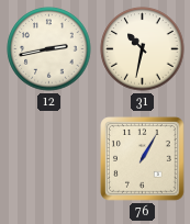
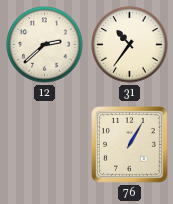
12: 2:43 -> 2:38 (45, 45)
31: 10:32 -> 10:36 (130, 45)
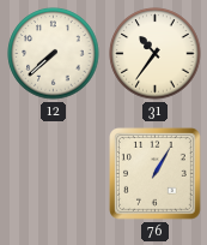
12: 2:38 -> 7:38 (54, 54)
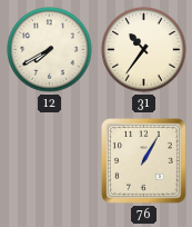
12: 7:38 -> 7:40 (50, 50)
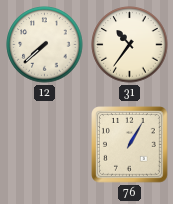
12: 7:40 -> 7:38 (45, 45)
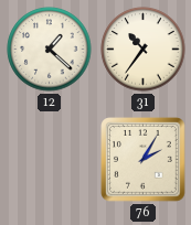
12: 7:38 -> 1:22 (50, 50)
76: 1:05 -> 2:05 (144, 160)
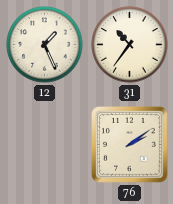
12: 1:22 -> 1:26 (45, 45)
76: 2:05 -> 2:09 (130, 145)
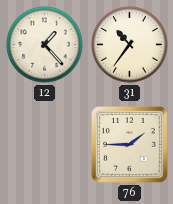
12: 1:26 -> 1:23 (45, 45)
76: 2:09 -> 1:45 (130, 145)
